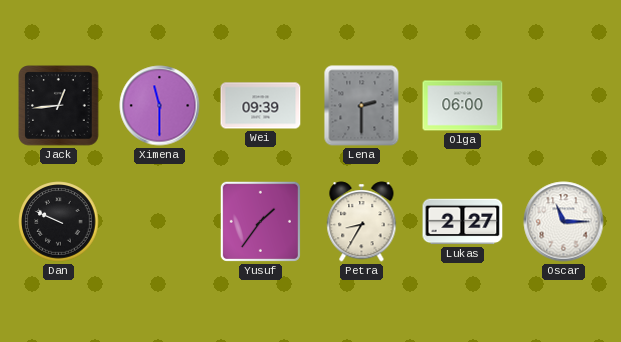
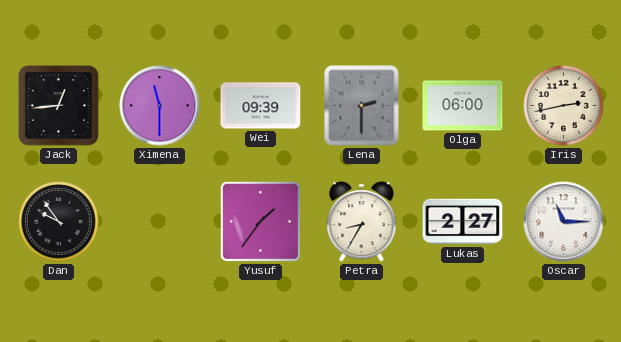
Iris: none -> 2:43 (564, 106)
Dan: 9:49 -> 9:54 (59, 222)
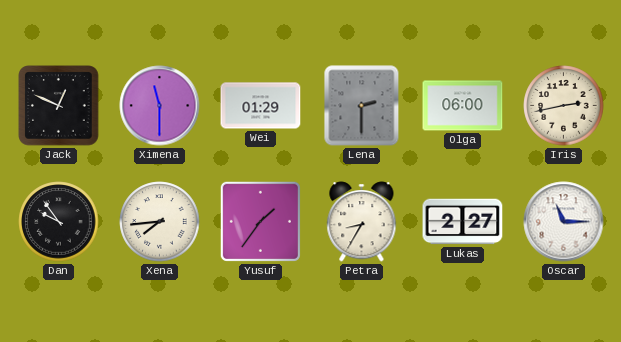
Jack: 12:44 -> 12:49 (59, 106)
Wei: 09:39 -> 01:29 (261, 106)
Xena: none -> 7:44 (160, 222)
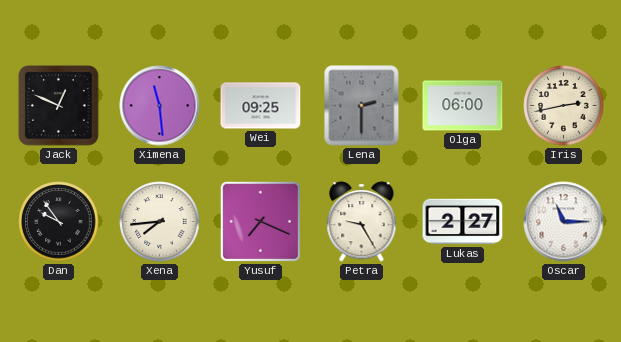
Ximena: 11:30 -> 11:29 (160, 106)
Wei: 01:29 -> 09:25 (261, 106)
Yusuf: 1:36 -> 7:19 (260, 221)
Petra: 8:35 -> 9:25 (362, 222)
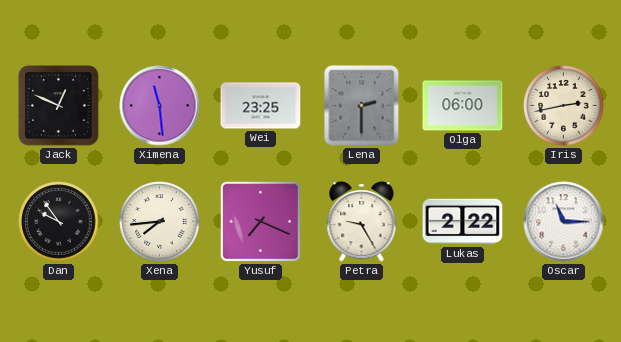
Wei: 09:25 -> 23:25 (261, 106)
Lukas: 2:27 -> 2:22 (463, 222)
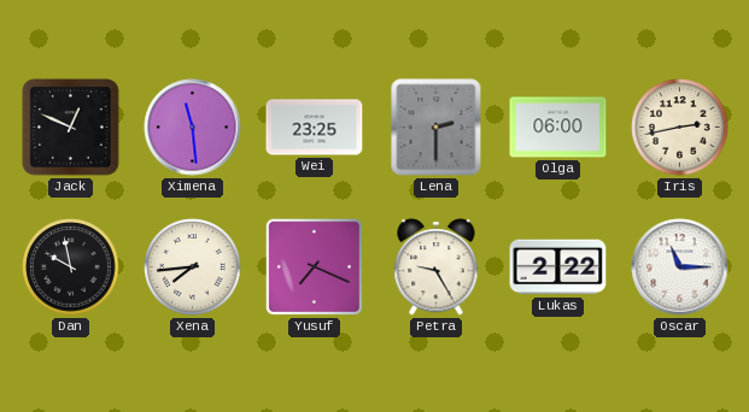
Dan: 9:54 -> 9:58 (71, 267)
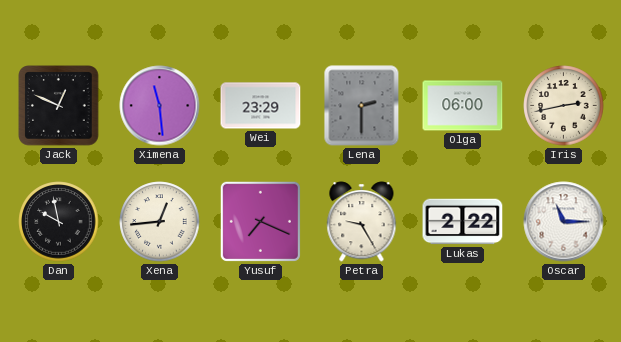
Wei: 23:25 -> 23:29 (261, 106)
Xena: 7:44 -> 12:44 (160, 222)
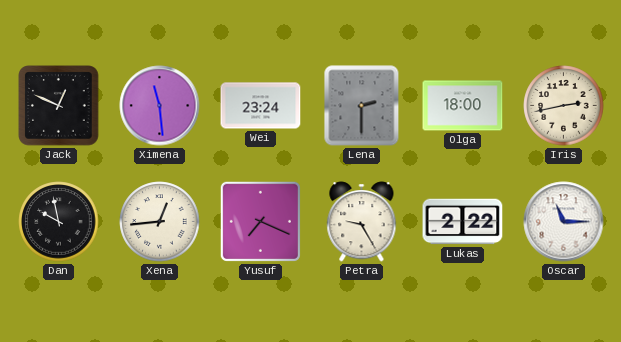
Wei: 23:29 -> 23:24 (261, 106)
Olga: 06:00 -> 18:00 (463, 106)
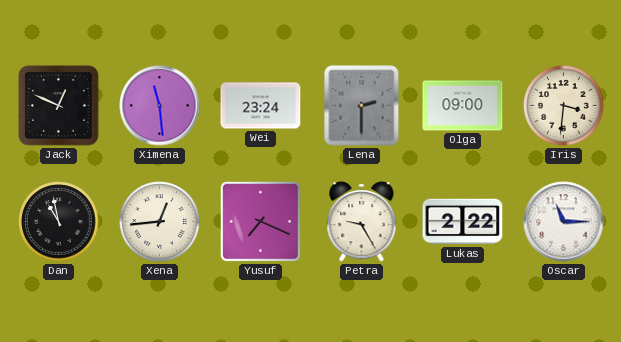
Olga: 18:00 -> 09:00 (463, 106)
Iris: 2:43 -> 3:31 (564, 106)
Dan: 9:58 -> 10:58 (59, 222)
